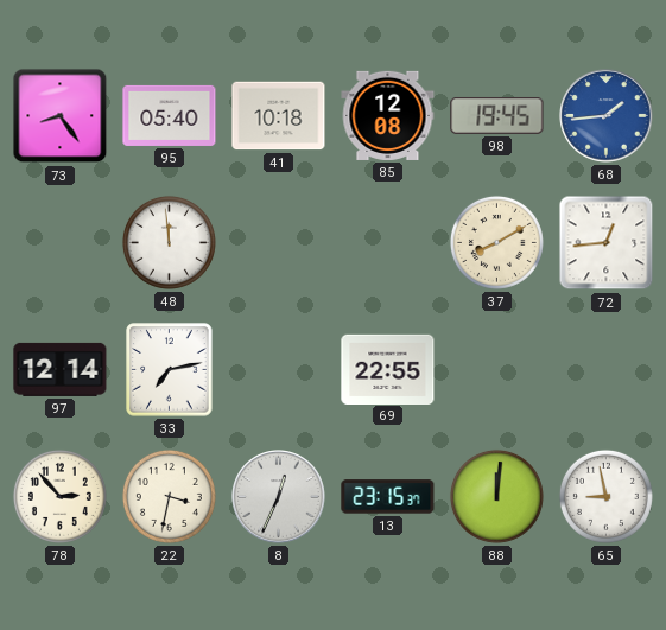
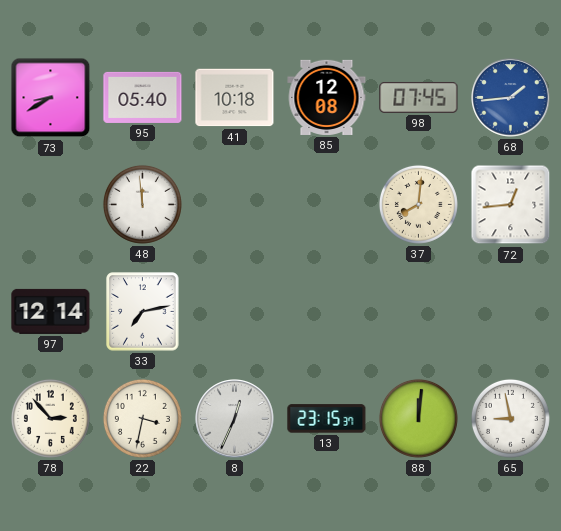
73: 8:24 -> 8:40 (51, 98)
98: 19:45 -> 07:45 (419, 97)
37: 8:10 -> 8:01 (418, 204)
69: 22:55 -> none (388, 369)
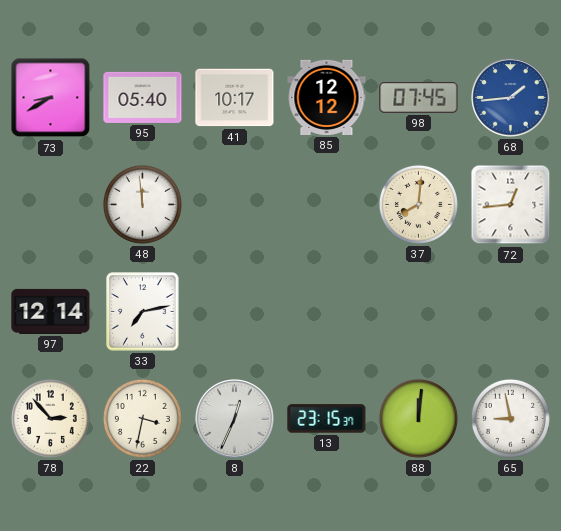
41: 10:18 -> 10:17 (235, 98)
85: 12:08 -> 12:12 (327, 97)
